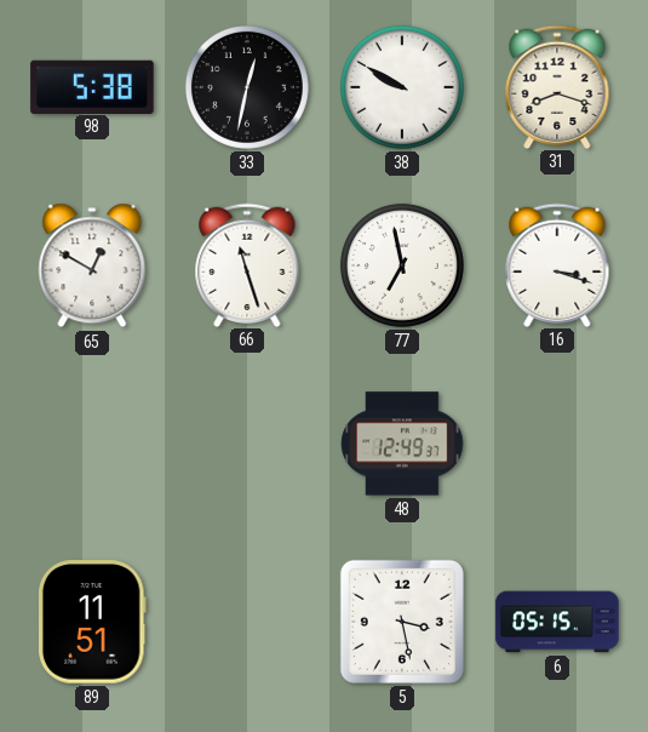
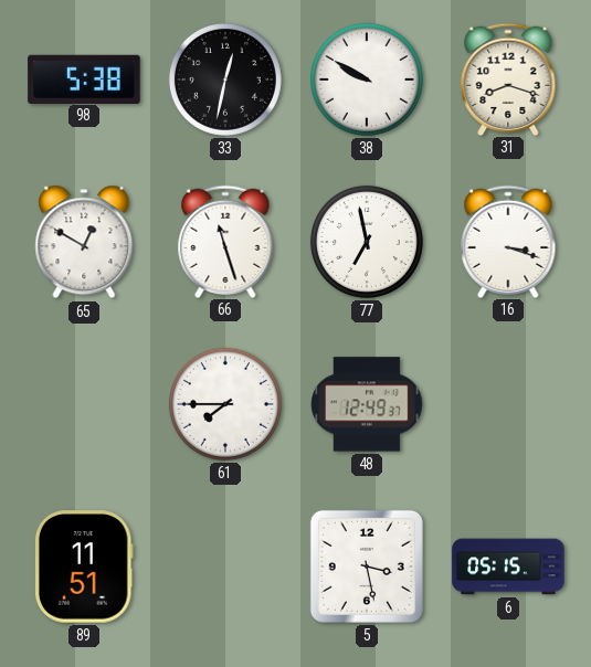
61: none -> 7:45 (225, 404)
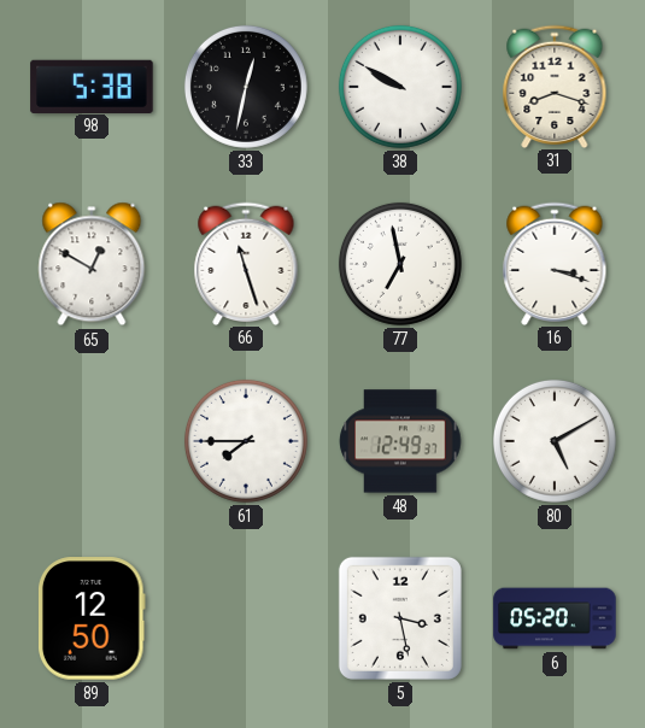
80: none -> 5:10 (555, 441)
89: 11:51 -> 12:50 (92, 618)
6: 05:15 -> 05:20 (555, 618)
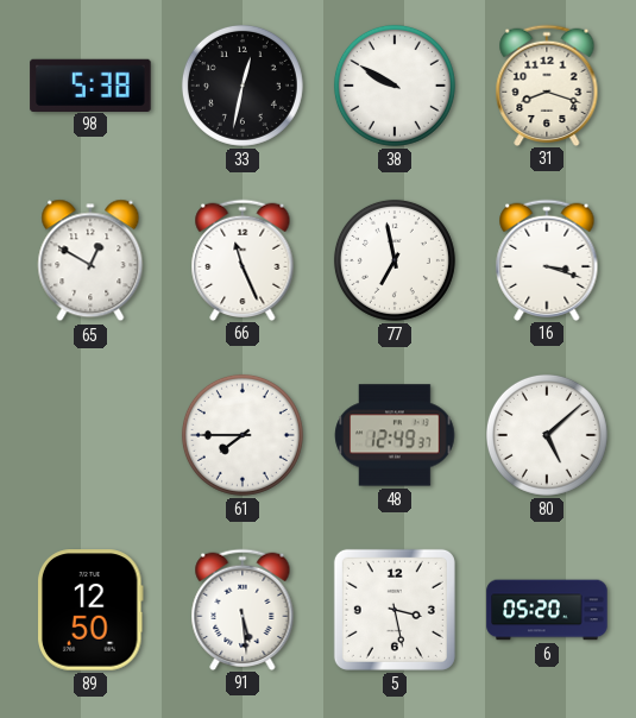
66: 11:27 -> 11:26 (243, 259)
80: 5:10 -> 5:08 (547, 435)
91: none -> 5:29 (243, 609)
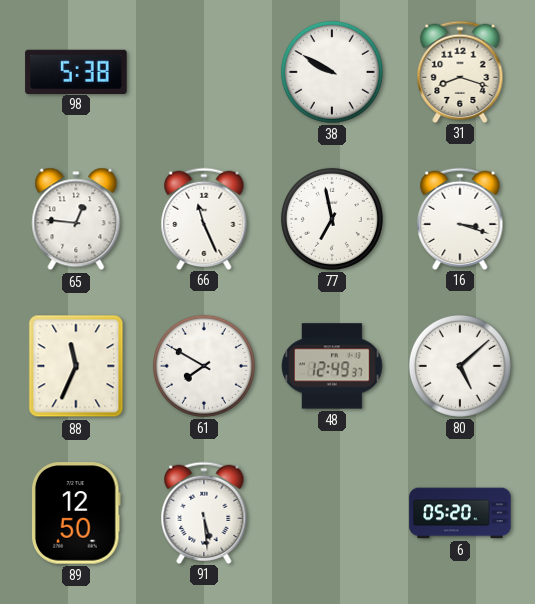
33: 12:32 -> none (243, 86)
65: 12:50 -> 12:46 (76, 219)
88: none -> 11:34 (76, 366)
61: 7:45 -> 7:50 (204, 366)
5: 3:28 -> none (395, 610)
